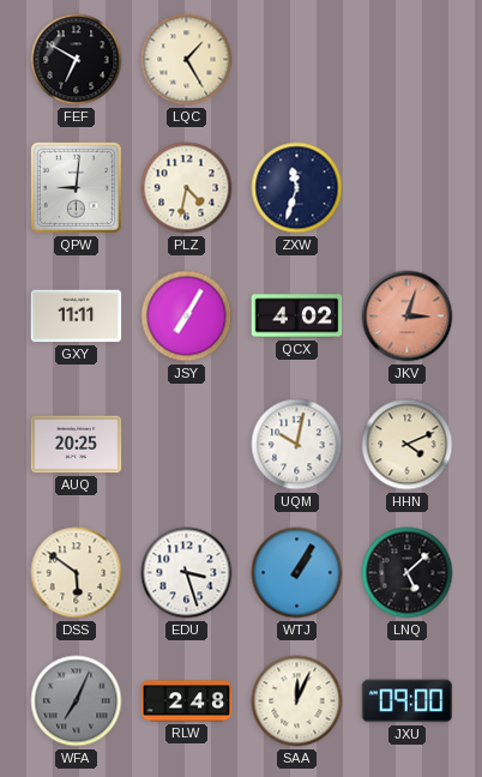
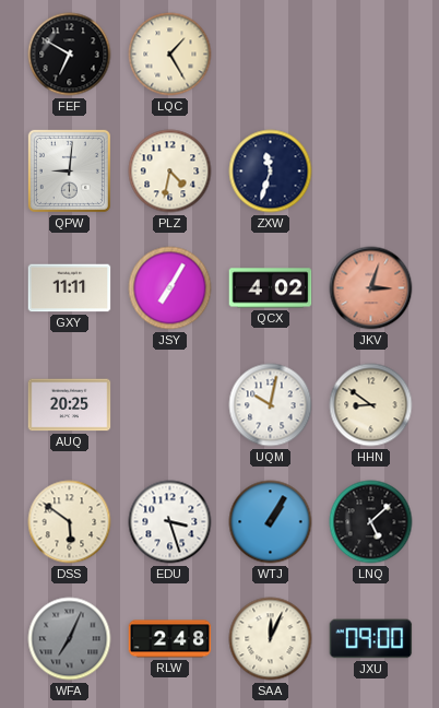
HHN: 4:11 -> 8:51 (371, 405)
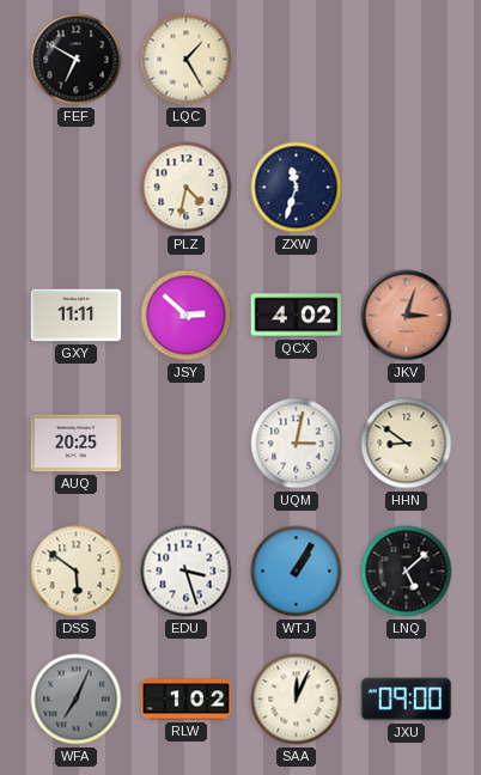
QPW: 9:01 -> none (69, 170)
JSY: 7:05 -> 2:52 (187, 316)
UQM: 10:02 -> 3:02 (297, 444)
RLW: 2:48 -> 1:02 (187, 700)
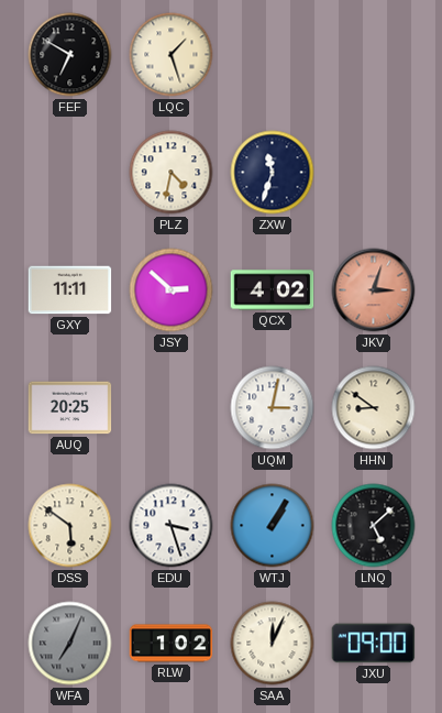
LQC: 1:25 -> 1:27 (172, 55)
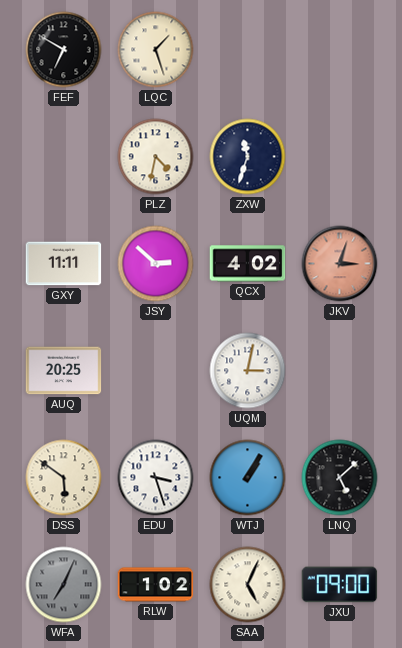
HHN: 8:51 -> none (374, 408)
SAA: 12:04 -> 5:04 (248, 585)
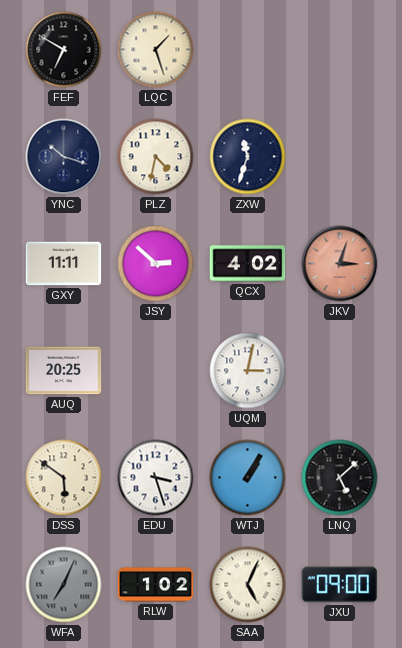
YNC: none -> 10:18 (64, 157)
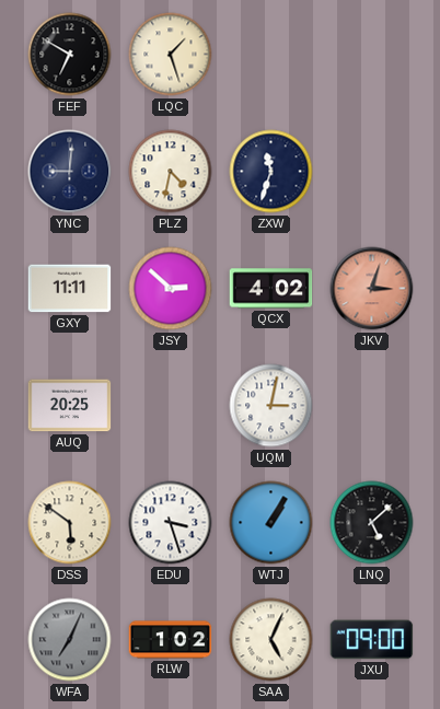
YNC: 10:18 -> 9:01 (70, 172)
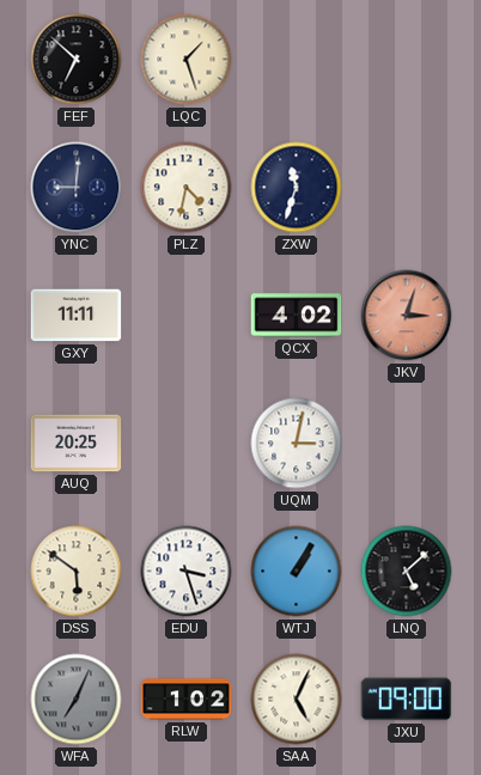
FEF: 6:50 -> 6:52 (77, 60)
JSY: 2:52 -> none (171, 289)
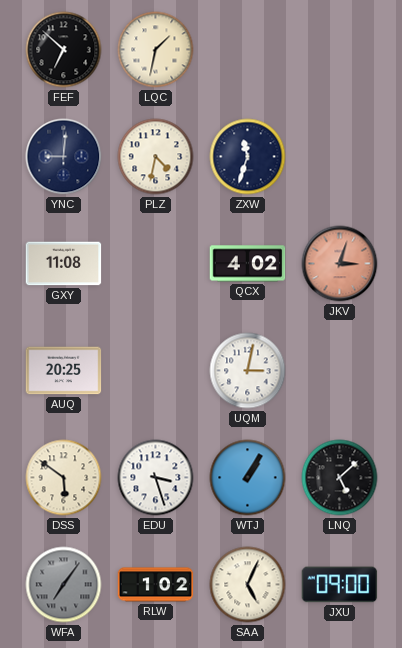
LQC: 1:27 -> 1:32 (156, 50)
GXY: 11:11 -> 11:08 (64, 264)
WFA: 7:04 -> 7:06 (64, 585)
